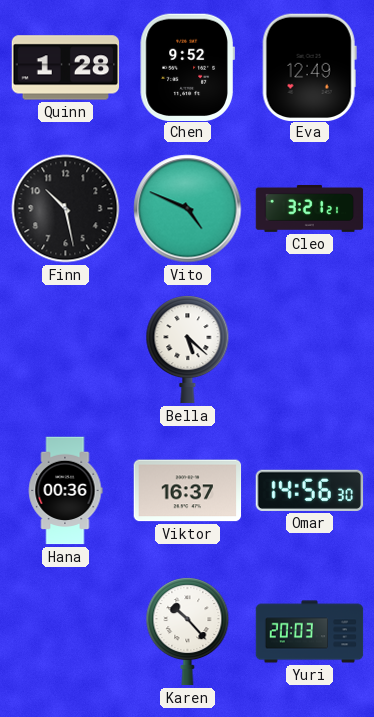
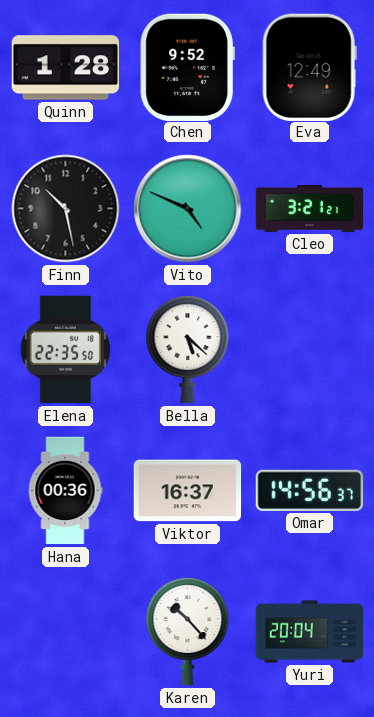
Elena: none -> 22:35 (65, 350)
Omar: 14:56:30 -> 14:56:37 (310, 490)
Yuri: 20:03 -> 20:04 (310, 632)
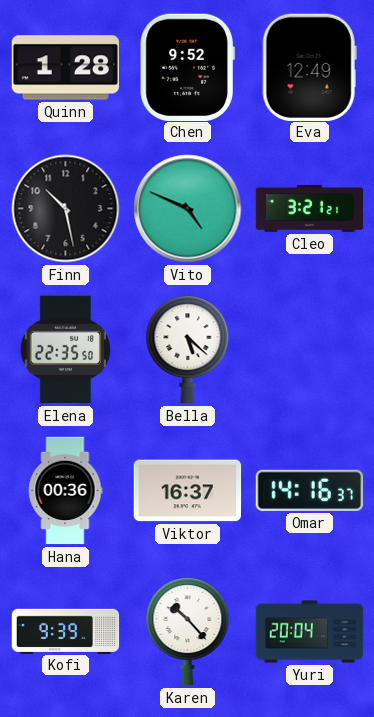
Omar: 14:56 -> 14:16 (310, 490)
Kofi: none -> 9:39 (66, 631)
